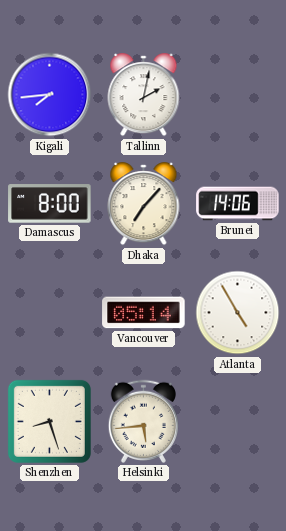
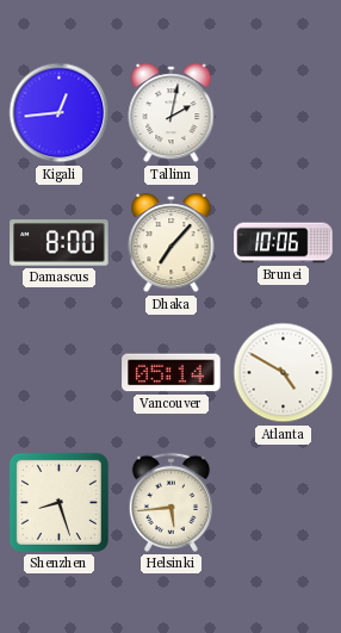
Kigali: 7:44 -> 12:44 (60, 113)
Brunei: 14:06 -> 10:06 (284, 243)
Atlanta: 4:55 -> 4:50 (284, 373)
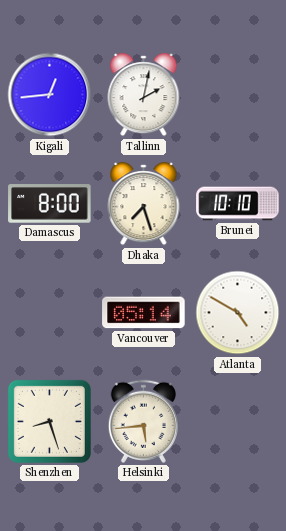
Dhaka: 7:07 -> 7:27 (144, 204)
Brunei: 10:06 -> 10:10 (238, 204)
